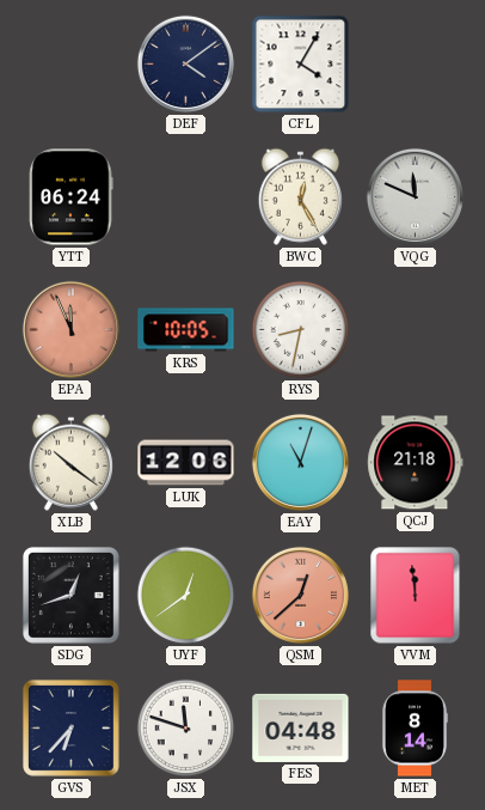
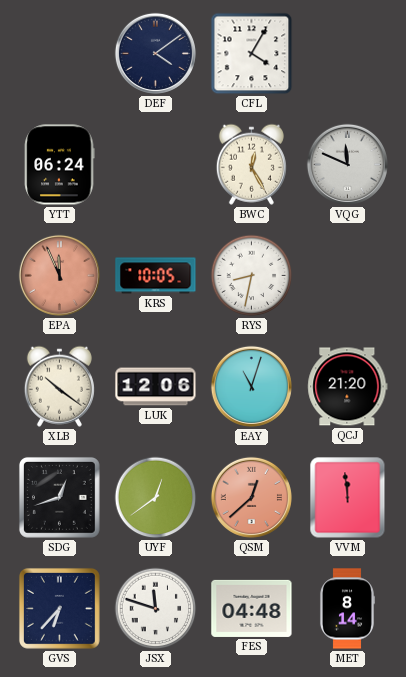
QCJ: 21:18 -> 21:20 (348, 387)
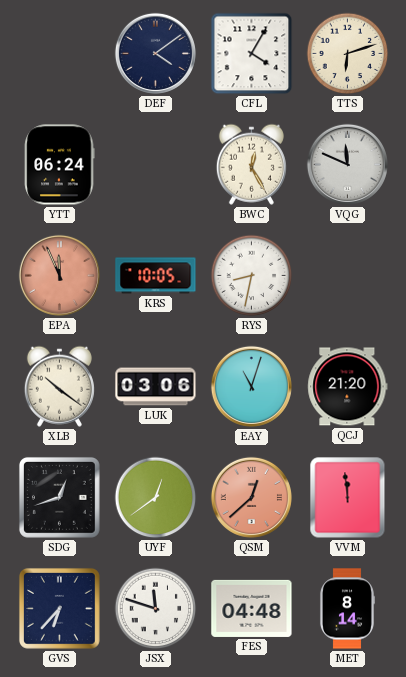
TTS: none -> 6:12 (348, 54)
LUK: 12:06 -> 03:06 (156, 387)
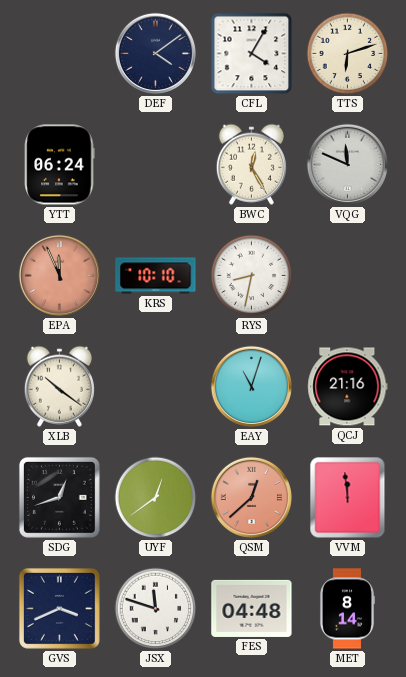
KRS: 10:05 -> 10:10 (156, 276)
LUK: 03:06 -> none (156, 387)
QCJ: 21:20 -> 21:16 (348, 387)
GVS: 6:37 -> 3:41 (60, 609)
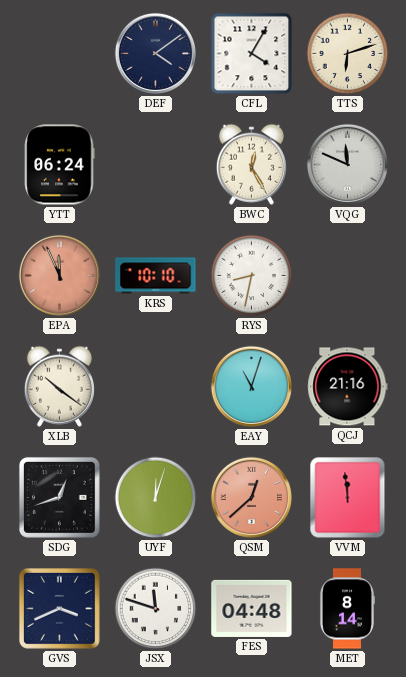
UYF: 12:39 -> 12:03 (156, 498)
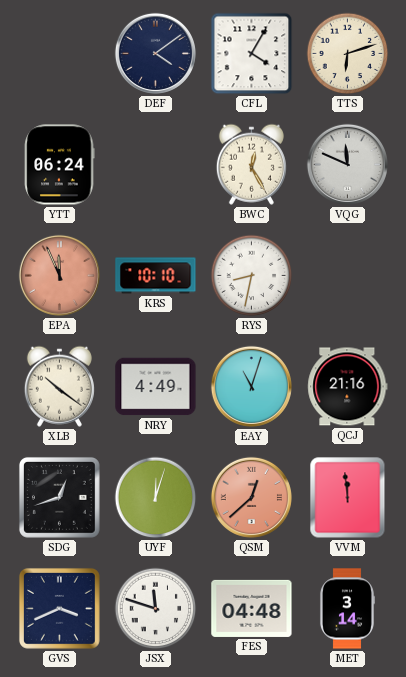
NRY: none -> 4:49 (156, 387)
MET: 8:14 -> 3:14 (347, 609)
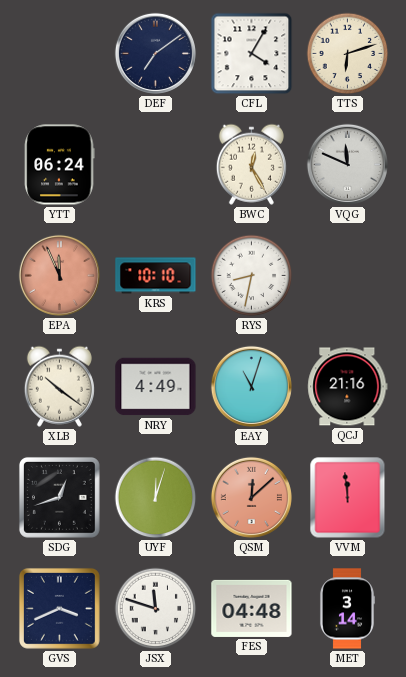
DEF: 4:09 -> 7:09 (155, 53)
QSM: 12:38 -> 12:08 (251, 497)
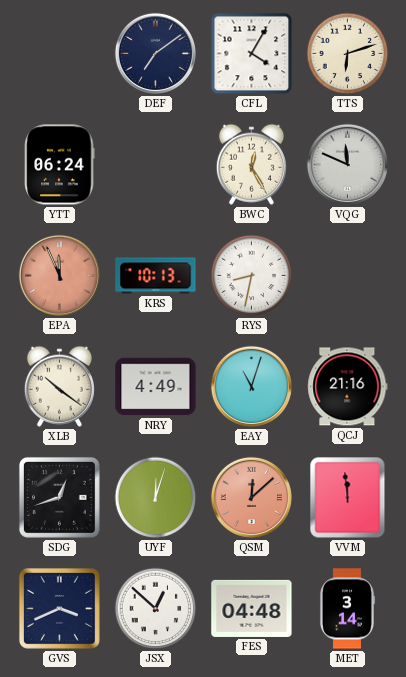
KRS: 10:10 -> 10:13 (156, 276)
JSX: 11:48 -> 12:52 (156, 609)
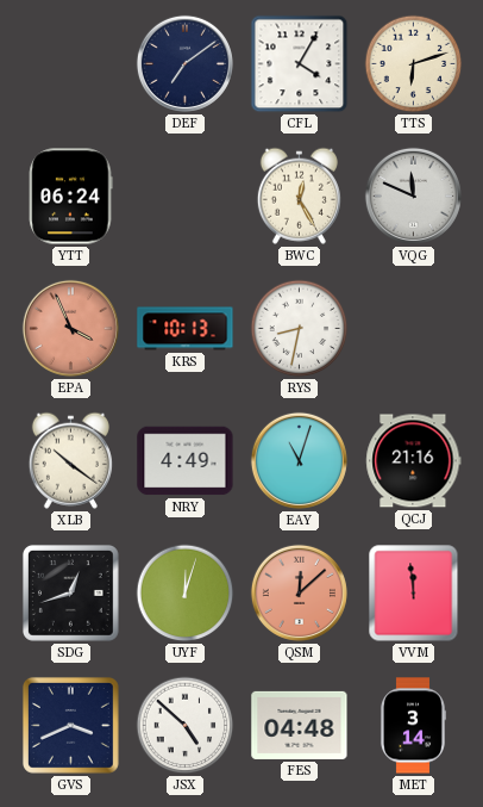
EPA: 11:56 -> 3:56 (70, 328)
JSX: 12:52 -> 4:52 (186, 726)
